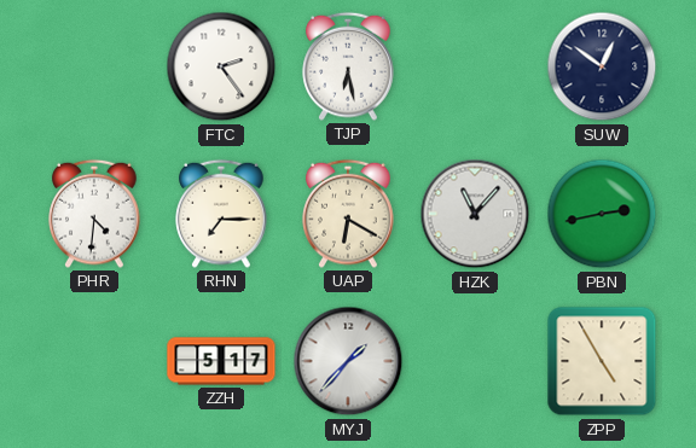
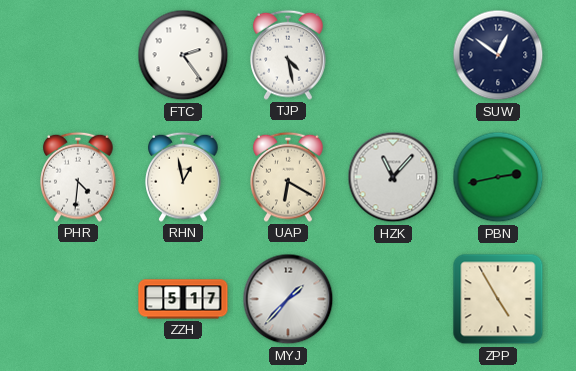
TJP: 6:28 -> 4:28 (288, 55)
RHN: 7:15 -> 12:58 (183, 177)
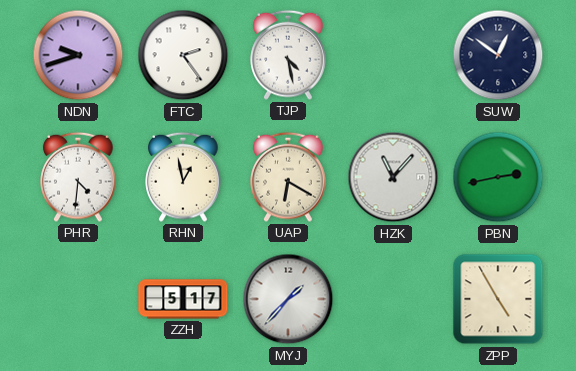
NDN: none -> 9:42 (78, 55)
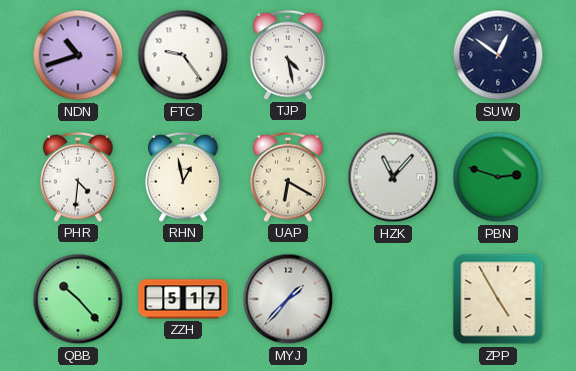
NDN: 9:42 -> 10:42 (78, 55)
FTC: 2:24 -> 9:24 (183, 55)
PBN: 2:43 -> 2:48 (498, 177)
QBB: none -> 10:23 (78, 299)
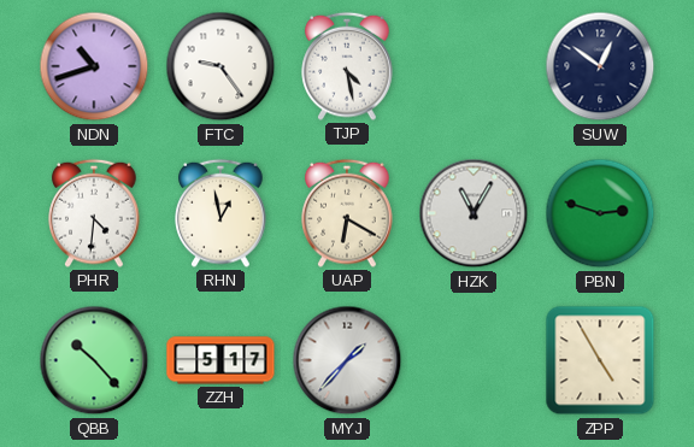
HZK: 11:07 -> 11:05 (474, 213)
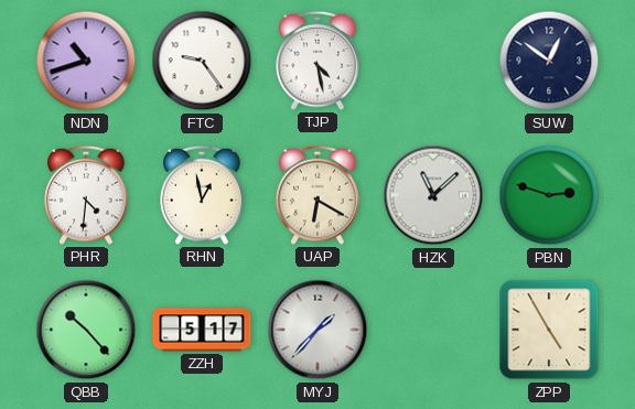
HZK: 11:05 -> 11:08 (433, 195)
